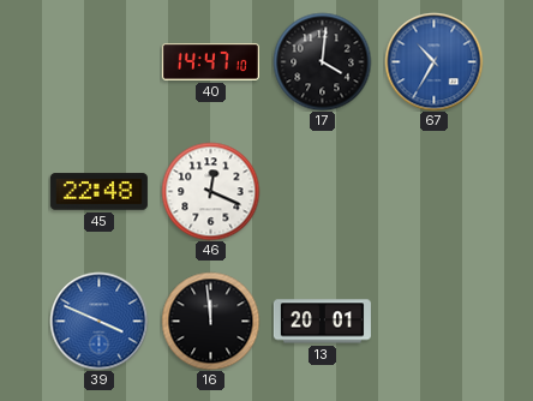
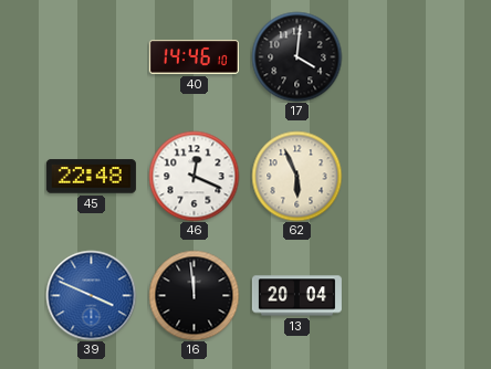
40: 14:47 -> 14:46 (194, 57)
67: 10:35 -> none (433, 61)
62: none -> 5:56 (296, 176)
13: 20:01 -> 20:04 (296, 296)
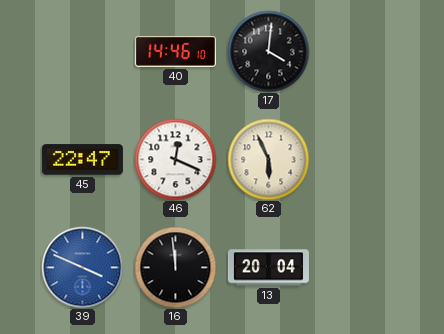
45: 22:48 -> 22:47 (82, 160)
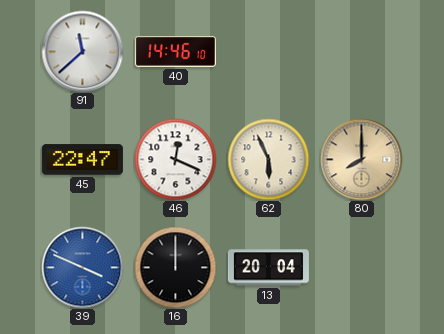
91: none -> 11:38 (82, 51)
17: 4:01 -> none (268, 51)
80: none -> 8:00 (361, 159)
16: 11:59 -> 12:00 (175, 267)
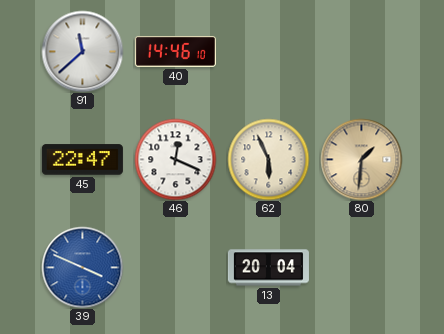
80: 8:00 -> 1:31 (361, 159)
16: 12:00 -> none (175, 267)
